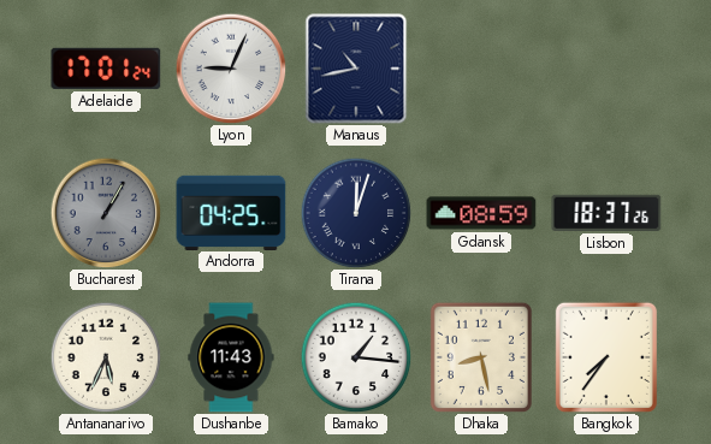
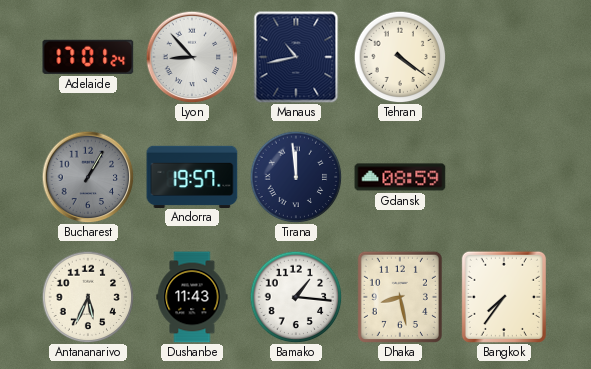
Lyon: 9:04 -> 8:53 (192, 57)
Tehran: none -> 4:21 (400, 57)
Andorra: 04:25 -> 19:57 (192, 176)
Tirana: 12:03 -> 11:59 (296, 177)
Lisbon: 18:37 -> none (606, 213)
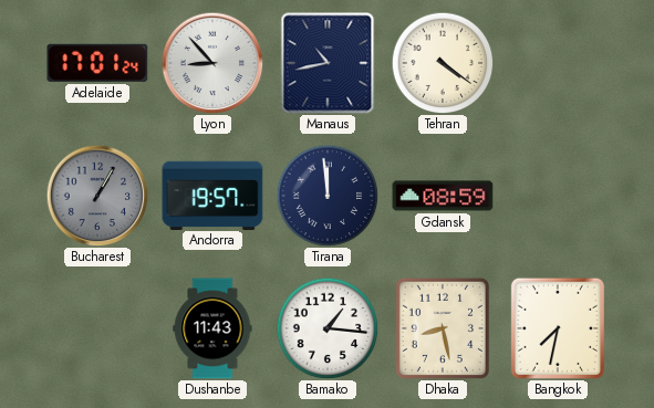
Antananarivo: 5:34 -> none (88, 297)
Bangkok: 7:36 -> 7:32 (558, 328)
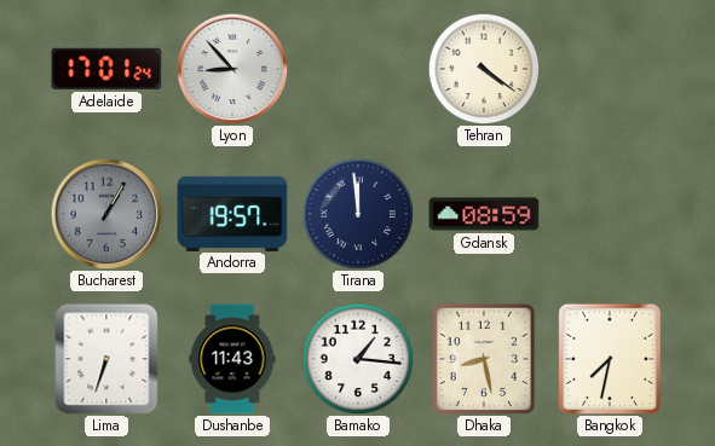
Manaus: 10:43 -> none (328, 63)
Lima: none -> 6:33 (106, 359)
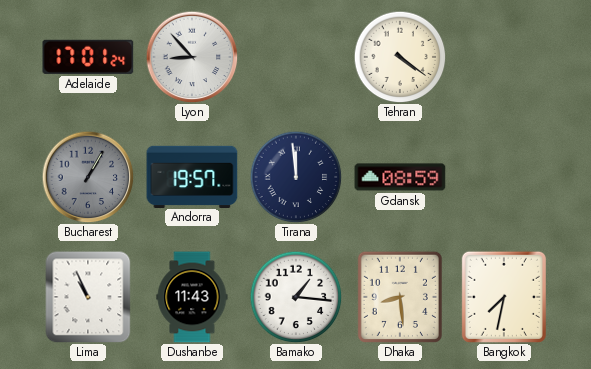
Lima: 6:33 -> 10:56 (88, 297)
Dhaka: 8:28 -> 8:29 (400, 297)
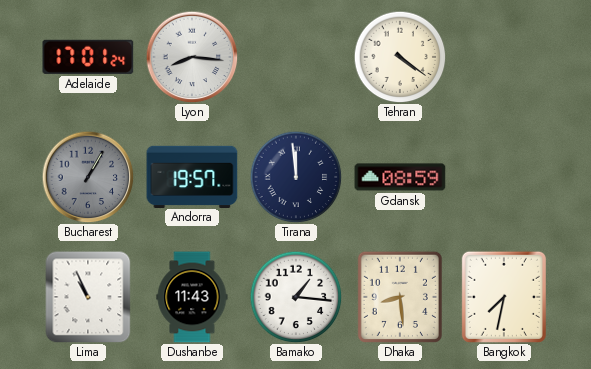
Lyon: 8:53 -> 8:16 (192, 57)
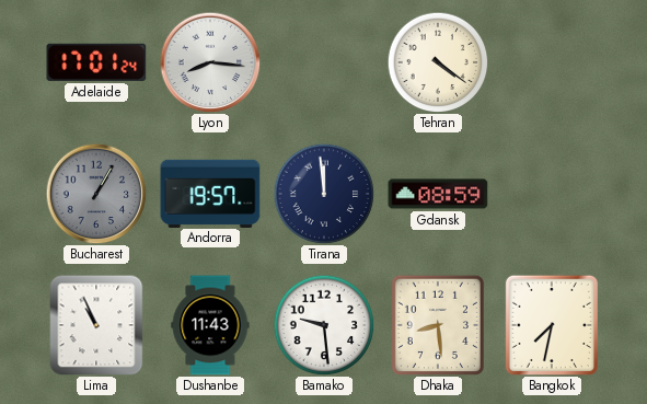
Bamako: 1:16 -> 9:29 (324, 325)
